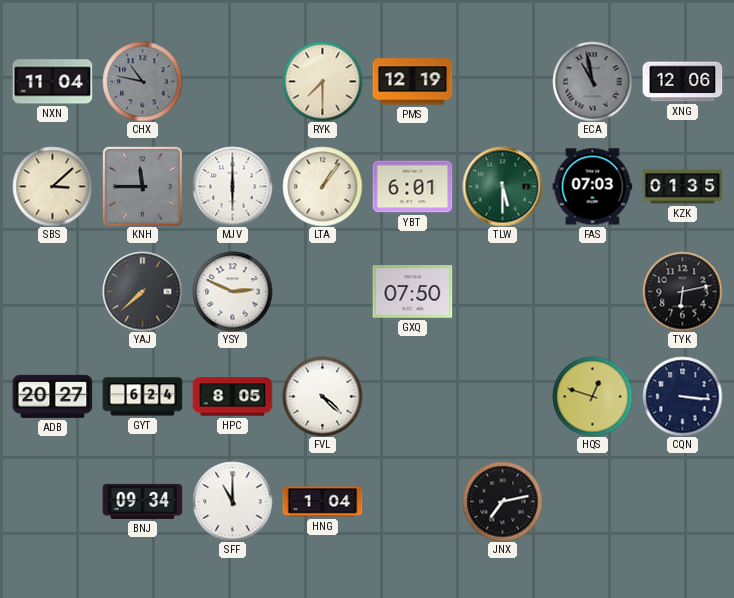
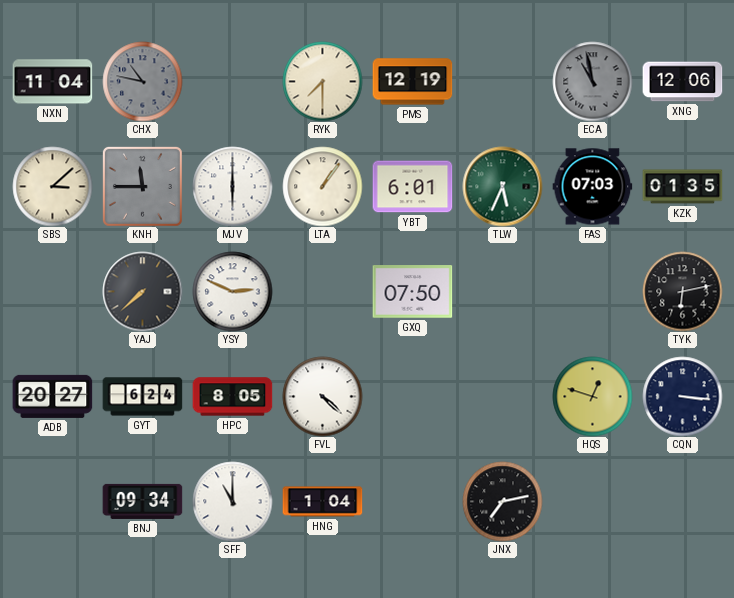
TLW: 5:30 -> 5:34 (502, 186)
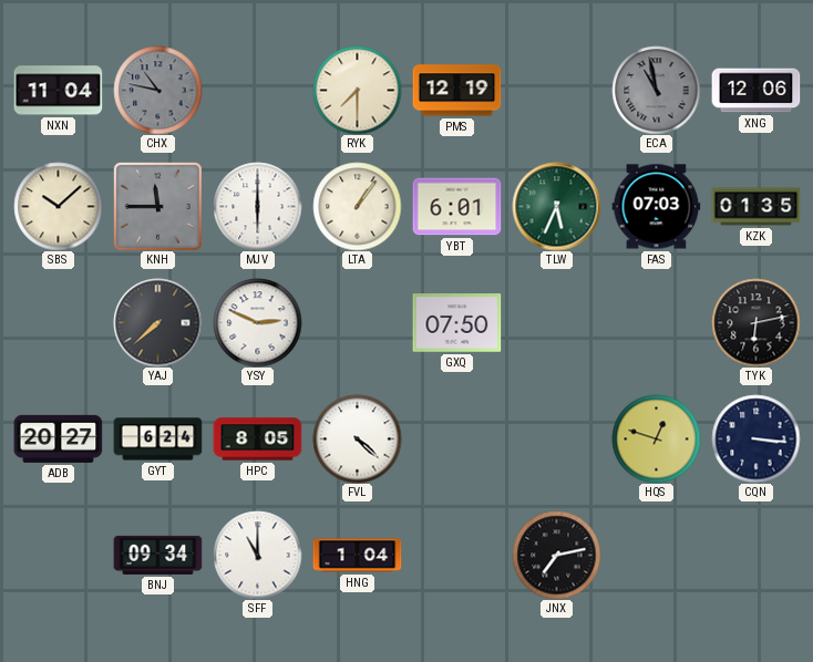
SBS: 3:08 -> 10:08 (58, 206)
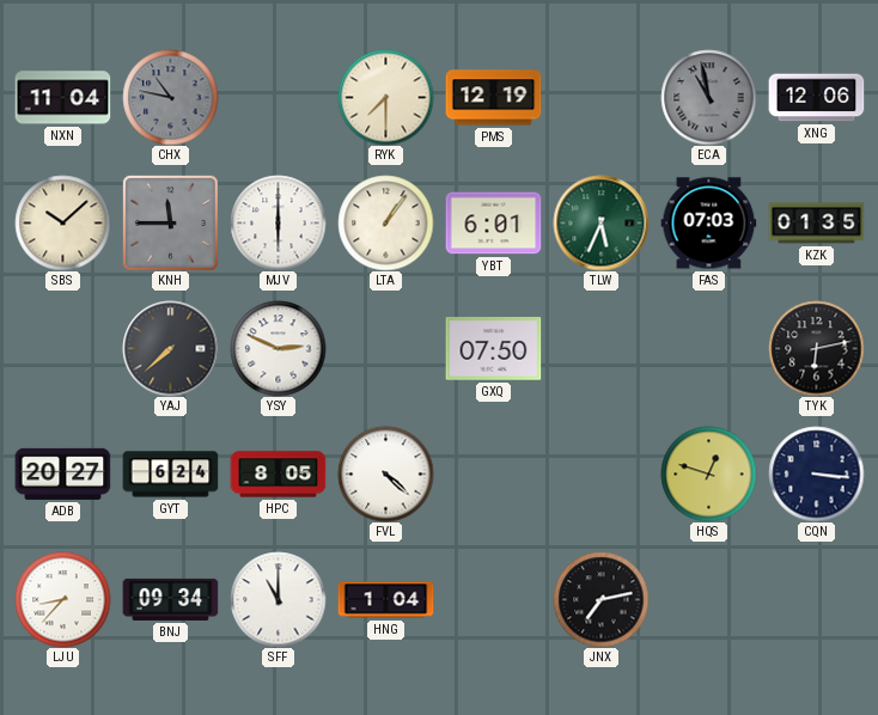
LJU: none -> 8:37 (62, 599)
